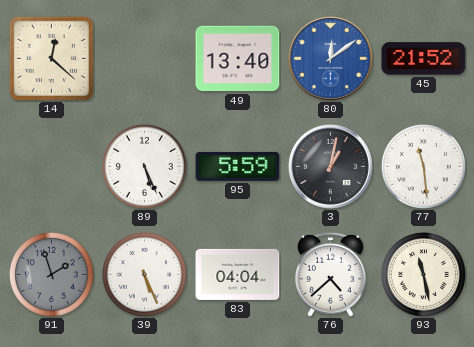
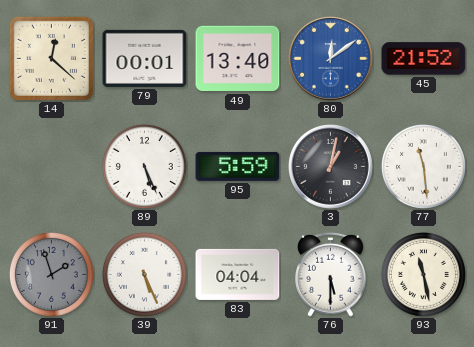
79: none -> 00:01 (145, 58)
76: 4:38 -> 5:30 (331, 274)
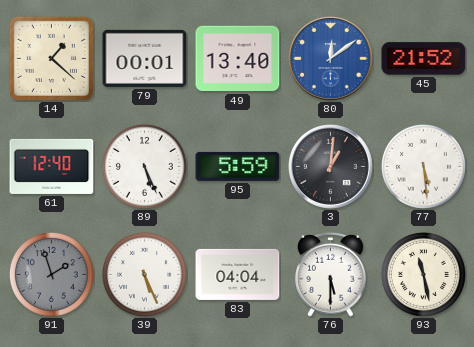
14: 12:22 -> 1:22 (51, 58)
61: none -> 12:40 (52, 166)
3: 1:02 -> 1:01 (331, 167)
77: 11:29 -> 5:29 (423, 166)
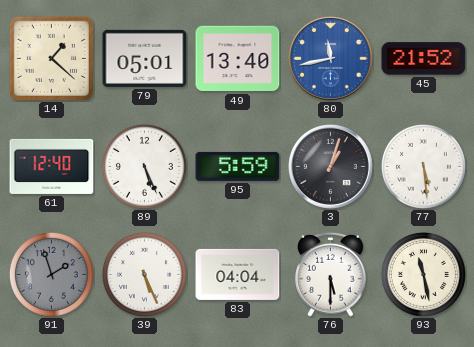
79: 00:01 -> 05:01 (145, 58)
80: 12:09 -> 11:43 (331, 59)
3: 1:01 -> 1:03 (331, 167)
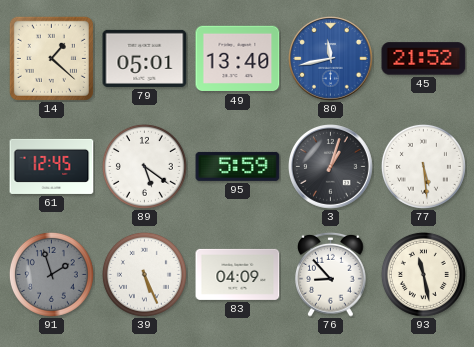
61: 12:40 -> 12:45 (52, 166)
89: 5:26 -> 5:21 (144, 166)
83: 04:04 -> 04:09 (238, 274)
76: 5:30 -> 8:53 (331, 274)
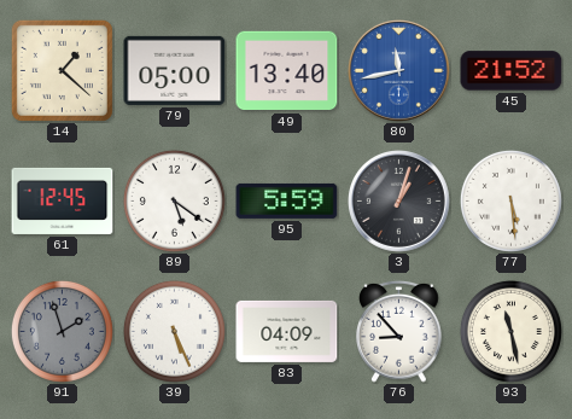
79: 05:01 -> 05:00 (175, 70)
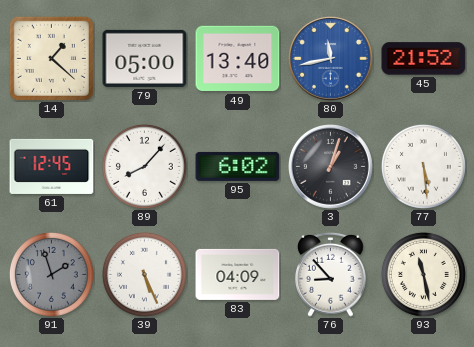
89: 5:21 -> 8:07 (144, 166)
95: 5:59 -> 6:02 (238, 166)
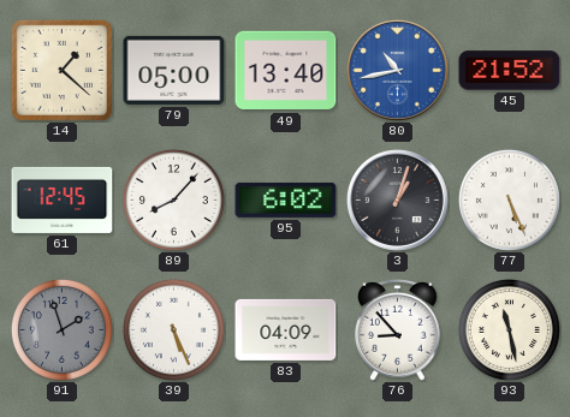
80: 11:43 -> 10:43 (398, 71)
77: 5:29 -> 5:26 (509, 199)
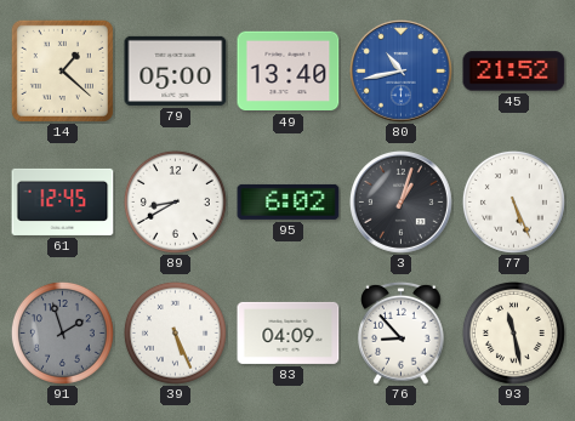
89: 8:07 -> 8:40 (175, 201)
